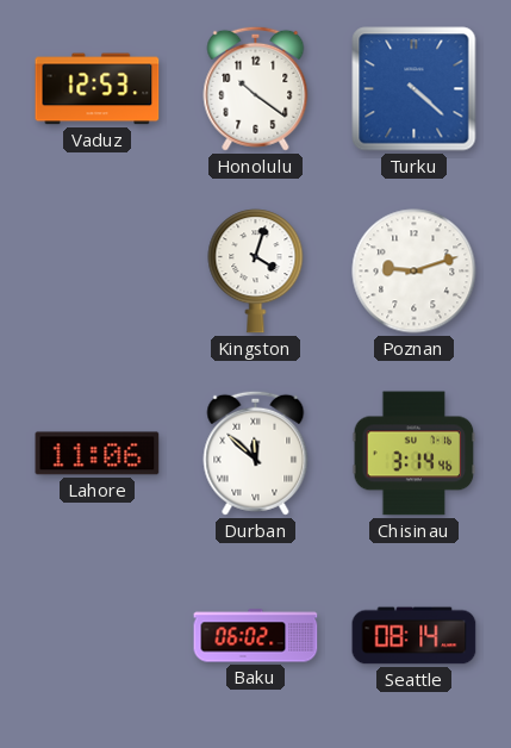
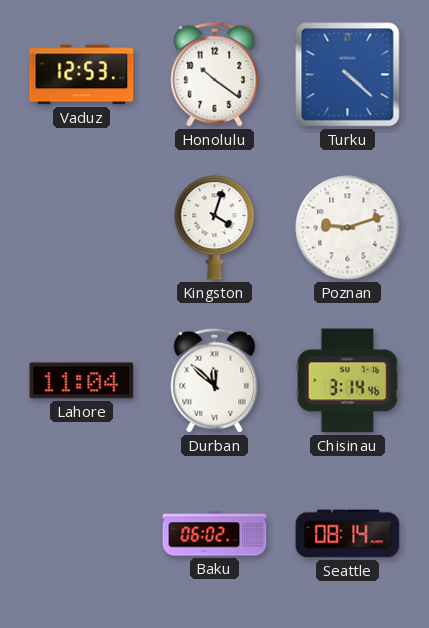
Lahore: 11:06 -> 11:04 (82, 381)
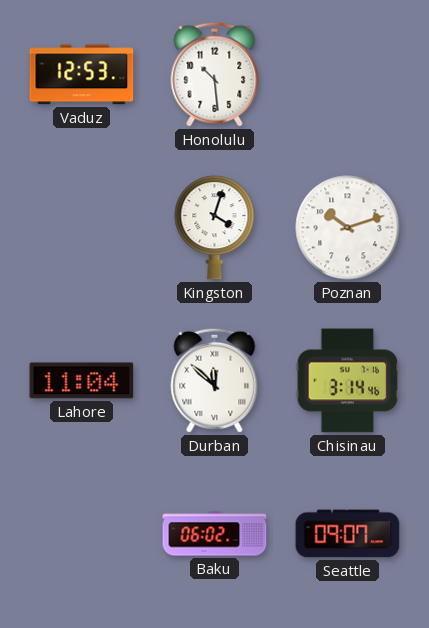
Honolulu: 10:21 -> 10:29 (215, 74)
Turku: 4:22 -> none (348, 75)
Poznan: 9:12 -> 10:12 (348, 228)
Seattle: 08:14 -> 09:07 (348, 534)
